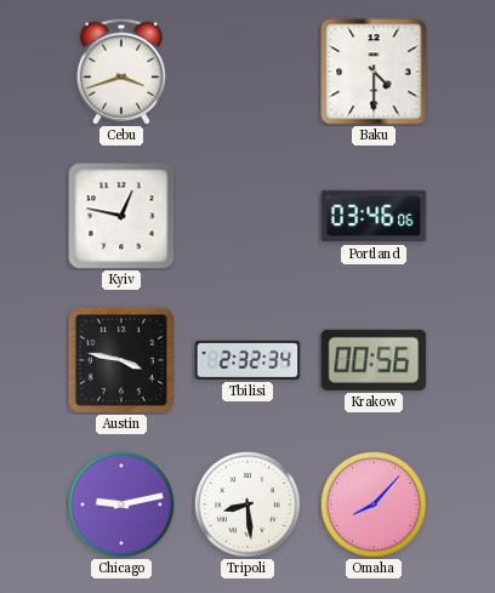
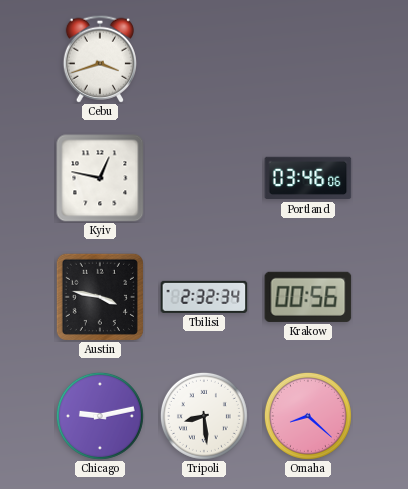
Baku: 4:30 -> none (374, 72)
Omaha: 8:07 -> 8:22 (308, 416)
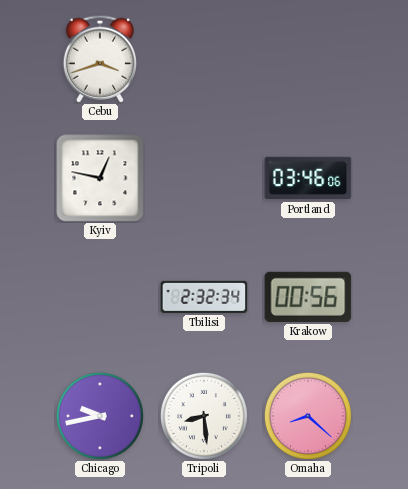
Austin: 3:47 -> none (100, 297)
Chicago: 9:13 -> 9:43 (100, 416)
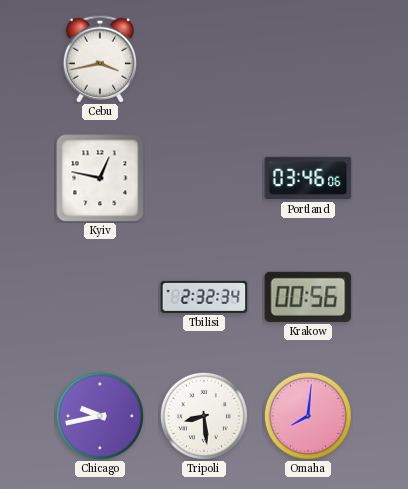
Cebu: 3:42 -> 3:43 (100, 59)
Omaha: 8:22 -> 8:01 (308, 416)
